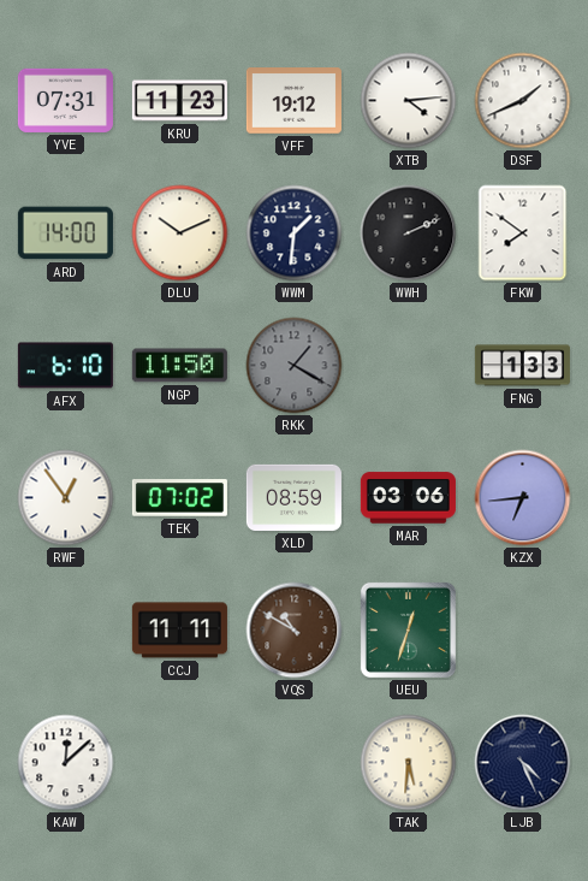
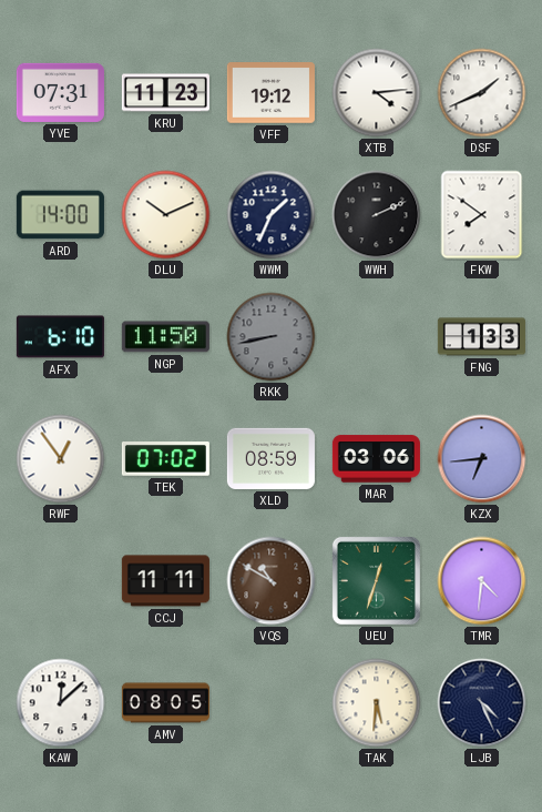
WWM: 1:31 -> 1:34 (272, 215)
RKK: 1:20 -> 8:43 (272, 337)
TMR: none -> 4:31 (482, 581)
AMV: none -> 08:05 (165, 703)
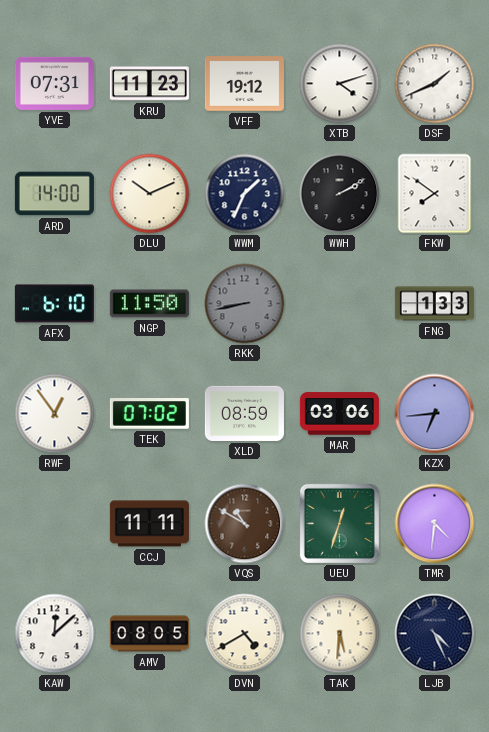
XTB: 4:14 -> 4:12 (340, 84)
WWH: 2:11 -> 2:10 (340, 194)
DVN: none -> 4:40 (245, 634)
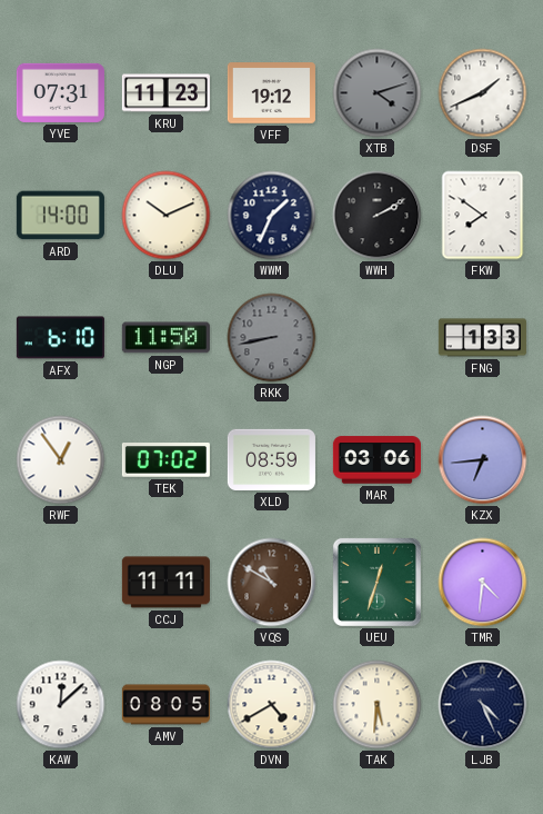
XTB dial: white -> grey (378, 93)
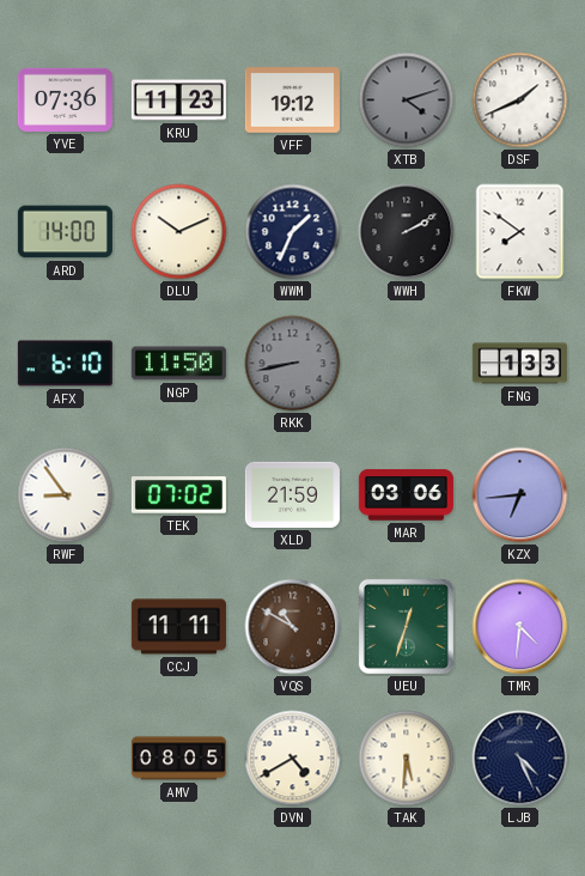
YVE: 07:31 -> 07:36 (65, 99)
RWF: 12:54 -> 8:54 (66, 495)
XLD: 08:59 -> 21:59 (292, 494)
KAW: 12:08 -> none (61, 705)
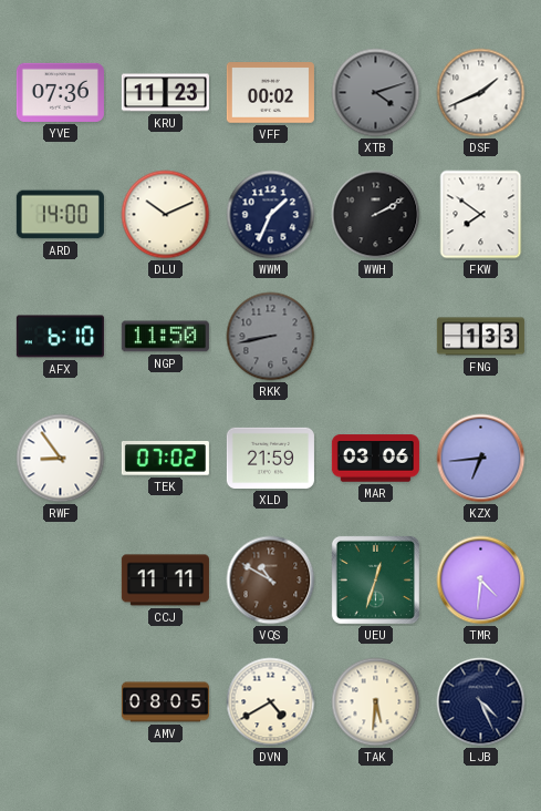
VFF: 19:12 -> 00:02 (270, 93)
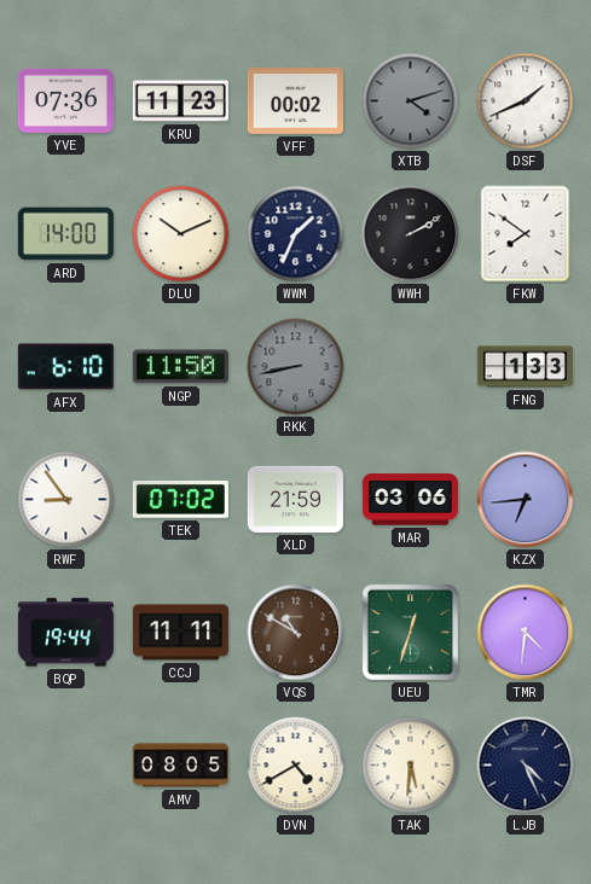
BQP: none -> 19:44 (65, 633)
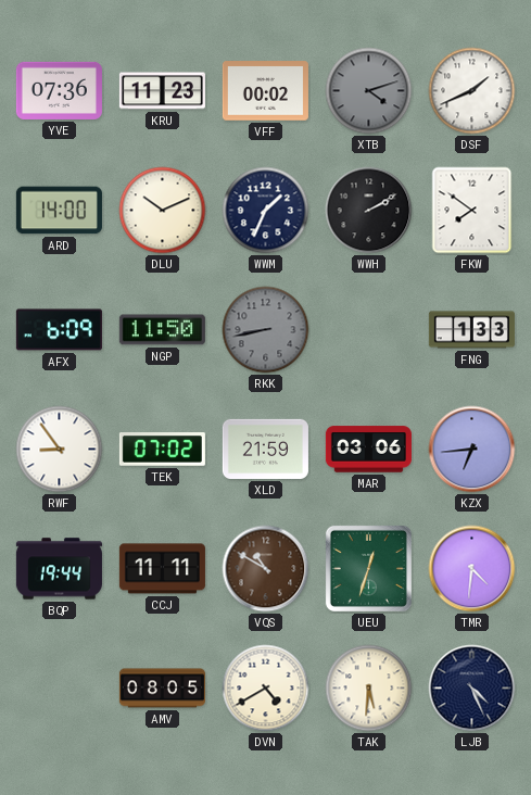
AFX: 6:10 -> 6:09 (59, 330)
